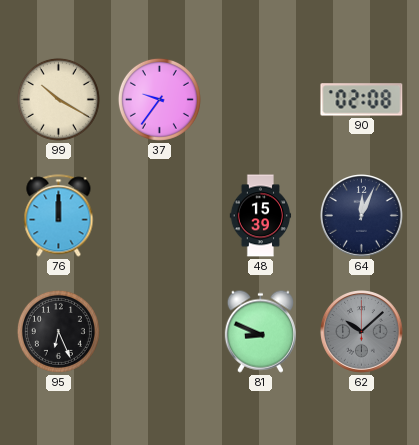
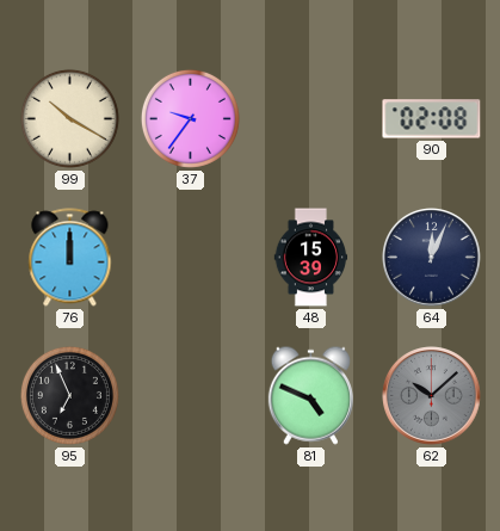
95: 6:26 -> 6:56 (69, 395)
81: 8:49 -> 4:49 (310, 395)
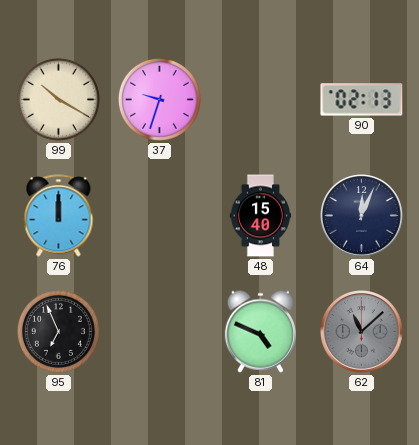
37: 9:36 -> 9:33 (159, 99)
90: 02:08 -> 02:13 (362, 100)
48: 15:39 -> 15:40 (261, 216)
62: 10:08 -> 11:08 (362, 332)
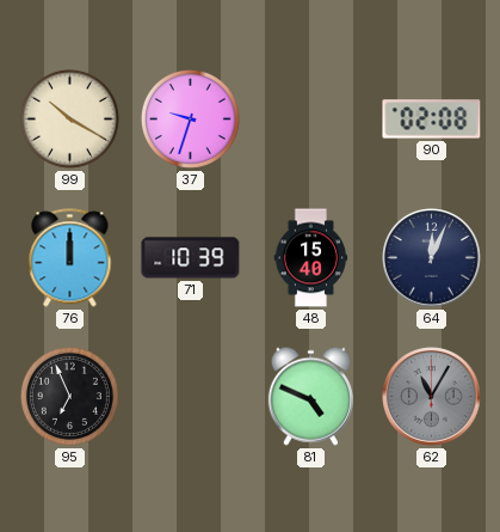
90: 02:13 -> 02:08 (432, 120)
71: none -> 10:39 (191, 258)
62: 11:08 -> 11:05 (432, 397)
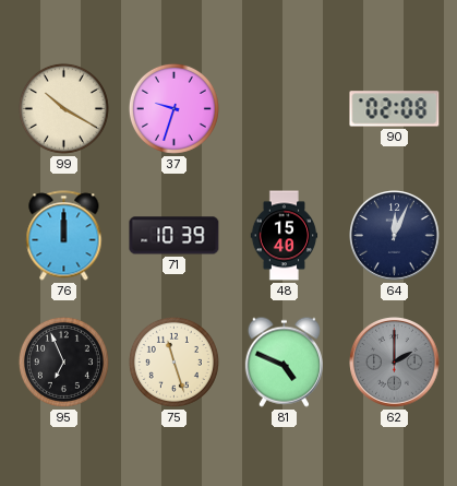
75: none -> 11:27 (173, 361)
62: 11:05 -> 2:00 (395, 363)
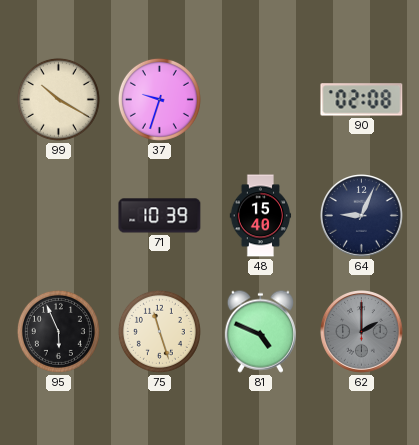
76: 12:00 -> none (64, 236)
64: 12:04 -> 9:04 (362, 216)
95: 6:56 -> 5:56 (58, 331)
